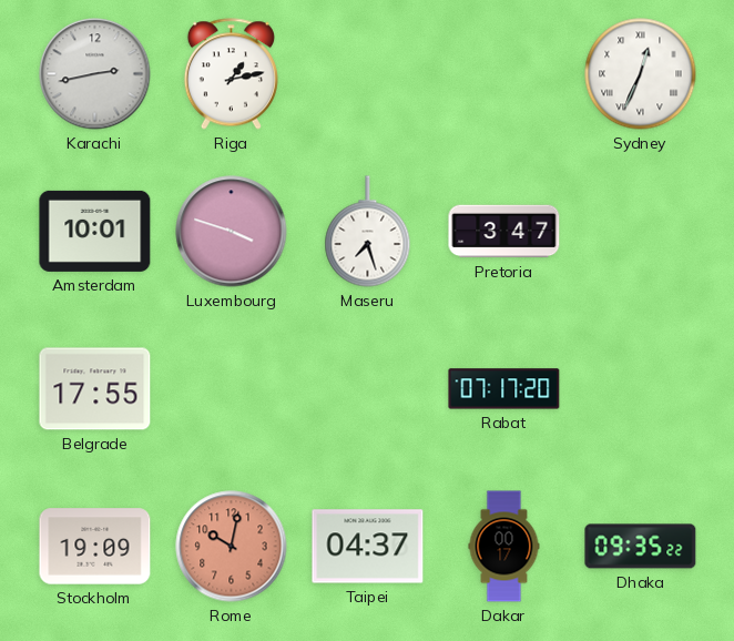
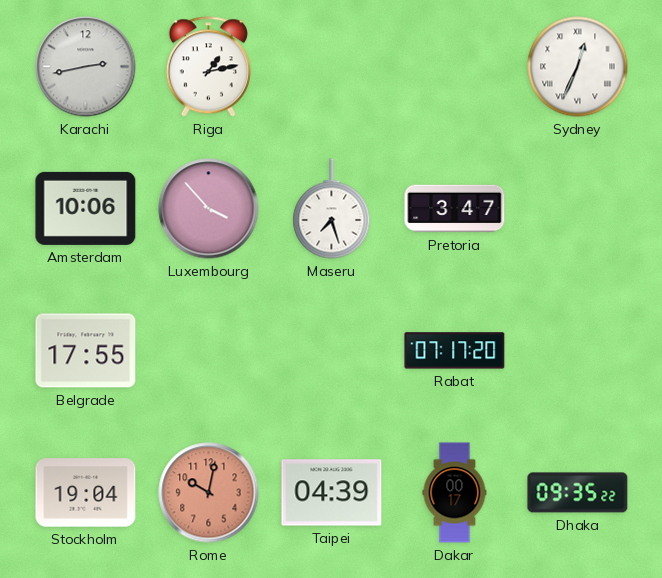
Amsterdam: 10:01 -> 10:06 (86, 208)
Luxembourg: 3:48 -> 3:53 (209, 209)
Stockholm: 19:09 -> 19:04 (86, 493)
Taipei: 04:37 -> 04:39 (332, 493)
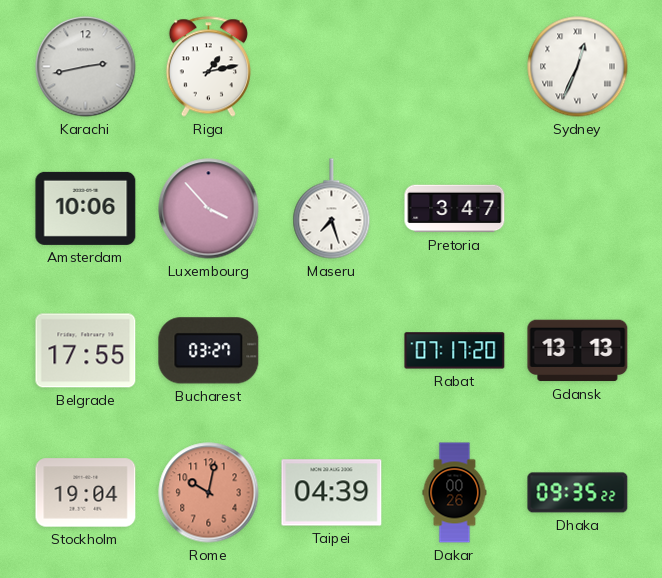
Bucharest: none -> 03:27 (209, 351)
Gdansk: none -> 13:13 (578, 351)
Dakar: 00:17 -> 00:26 (455, 493)
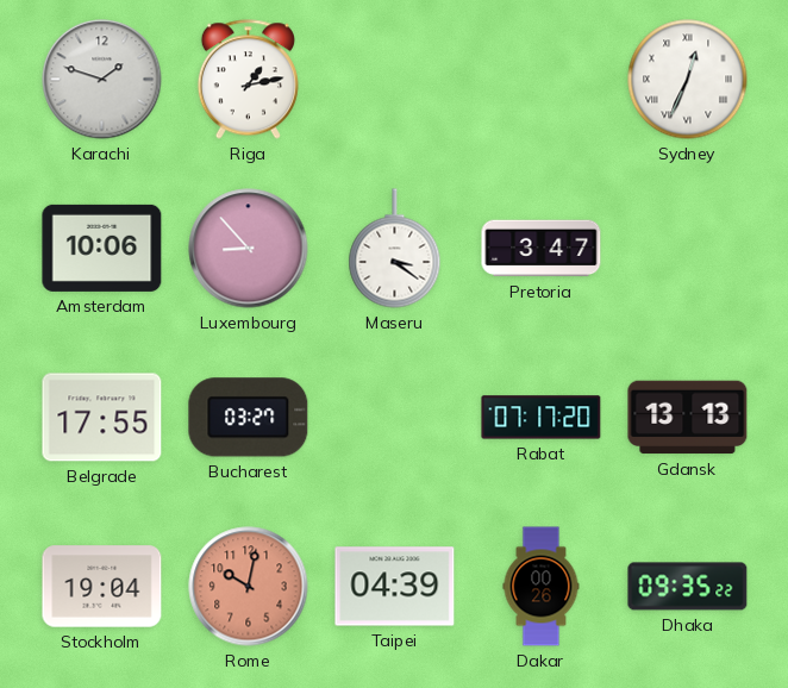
Karachi: 2:43 -> 1:48 (102, 80)
Luxembourg: 3:53 -> 8:53 (249, 249)
Maseru: 7:27 -> 3:21 (395, 249)
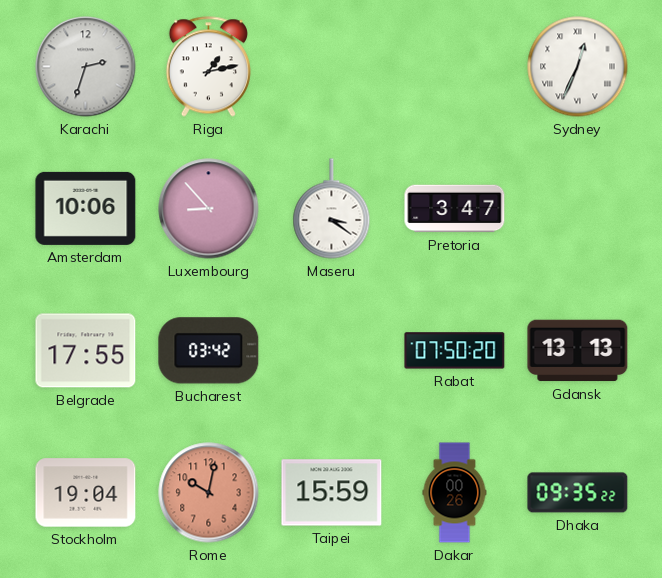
Karachi: 1:48 -> 2:33 (86, 67)
Bucharest: 03:27 -> 03:42 (209, 351)
Rabat: 07:17 -> 07:50 (455, 351)
Taipei: 04:39 -> 15:59 (332, 493)
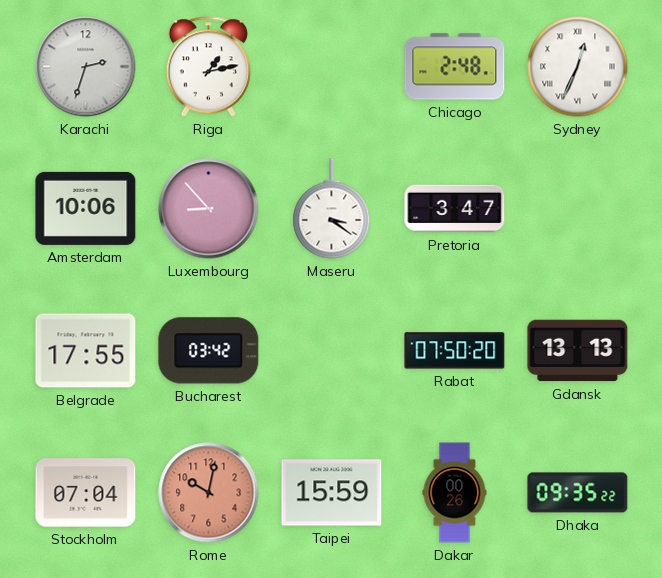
Chicago: none -> 2:48 (455, 67)
Stockholm: 19:04 -> 07:04 (86, 493)
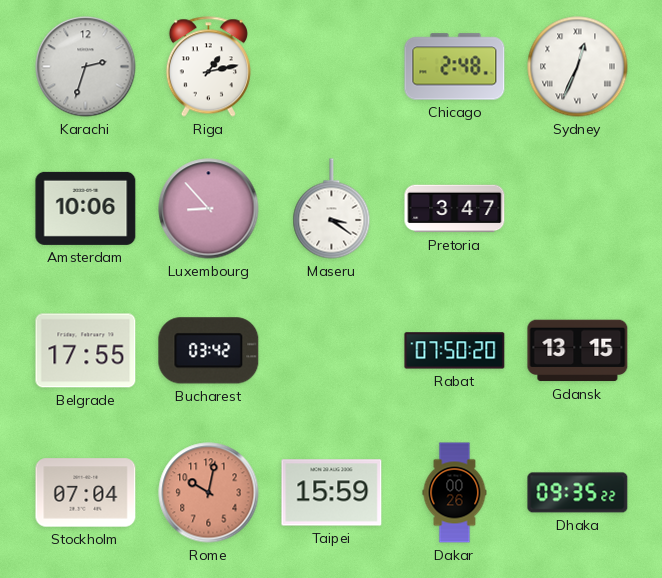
Gdansk: 13:13 -> 13:15 (578, 351)
